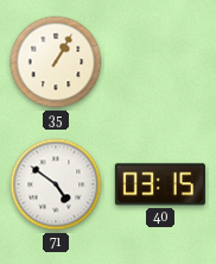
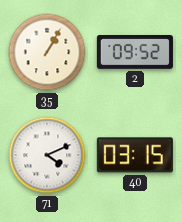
2: none -> 09:52 (135, 53)
71: 4:51 -> 4:11 (47, 155)
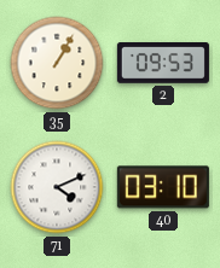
2: 09:52 -> 09:53 (163, 64)
40: 03:15 -> 03:10 (163, 187)
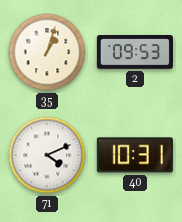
35: 1:05 -> 1:03 (47, 52)
40: 03:10 -> 10:31 (135, 155)
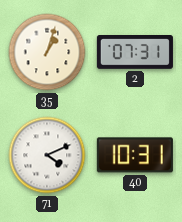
2: 09:53 -> 07:31 (135, 53)
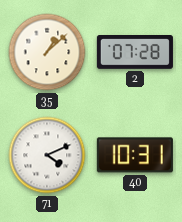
35: 1:03 -> 1:08 (47, 52)
2: 07:31 -> 07:28 (135, 53)
